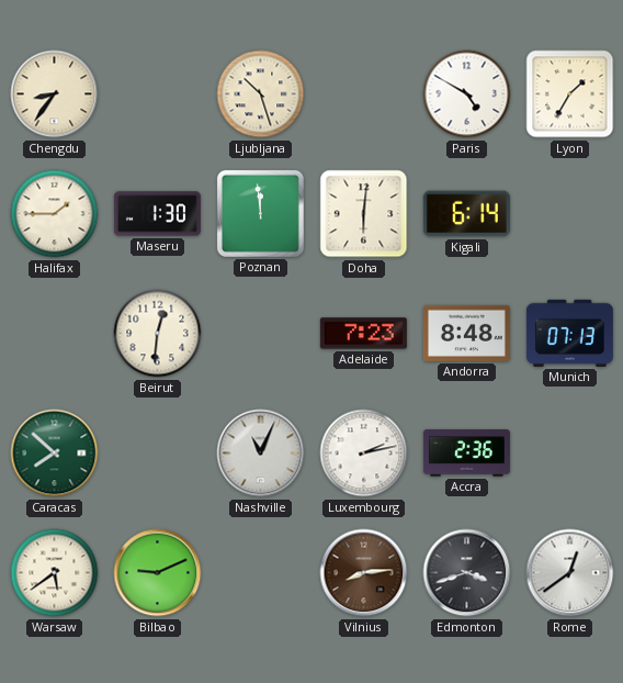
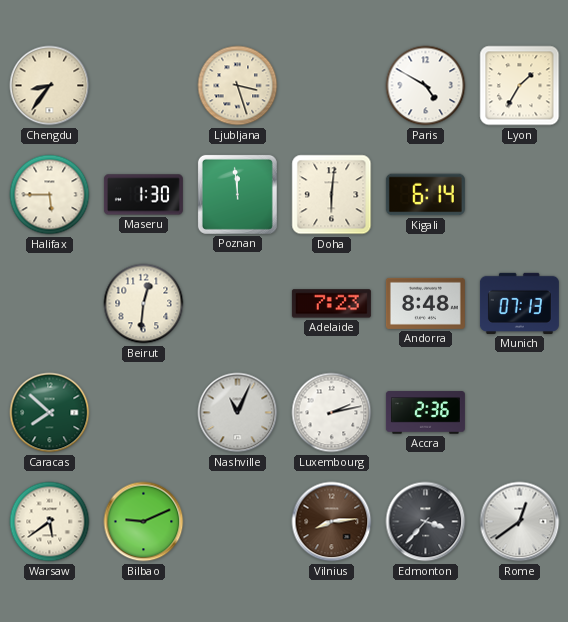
Ljubljana: 10:27 -> 3:27 (238, 86)
Halifax: 1:45 -> 5:45 (50, 195)
Edmonton: 3:42 -> 3:37 (426, 522)
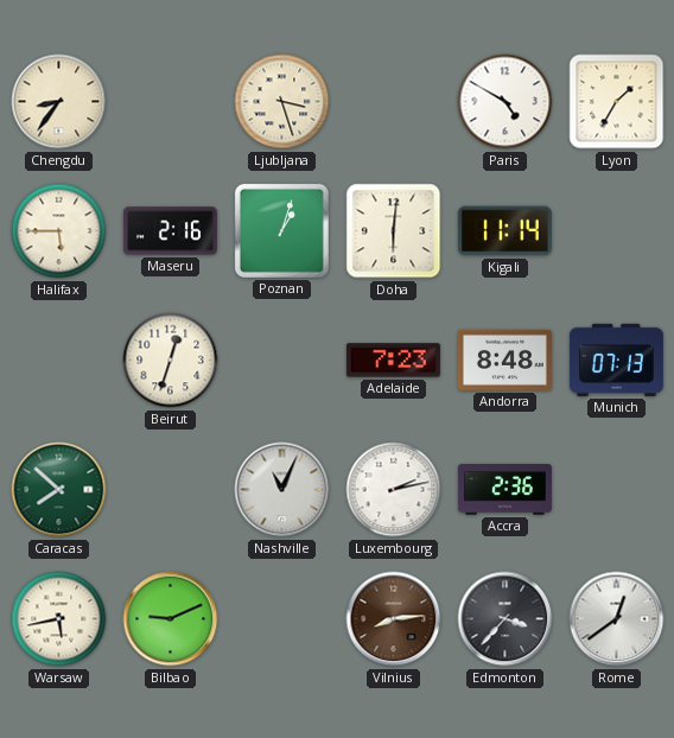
Maseru: 1:30 -> 2:16 (170, 231)
Poznan: 11:59 -> 1:03 (281, 230)
Kigali: 6:14 -> 11:14 (504, 231)
Beirut: 12:31 -> 12:33 (171, 361)
Warsaw: 5:39 -> 5:43 (59, 619)
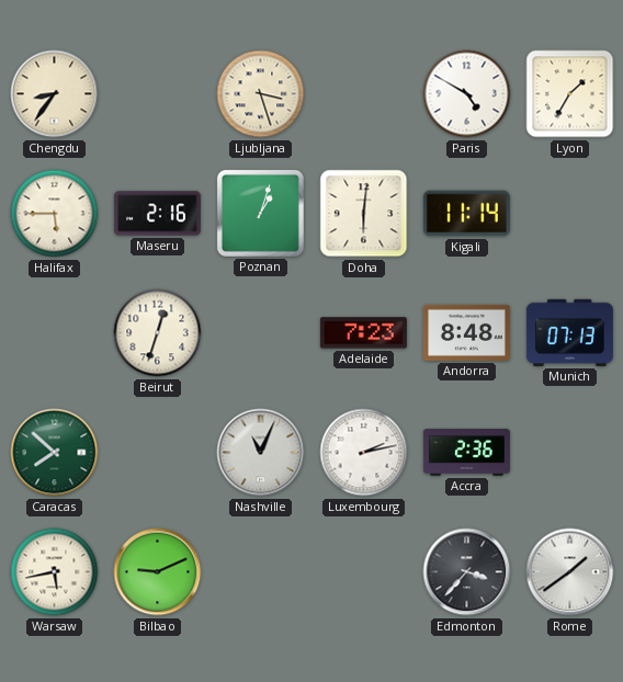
Vilnius: 8:14 -> none (394, 619)
Rome: 12:39 -> 1:39 (570, 572)
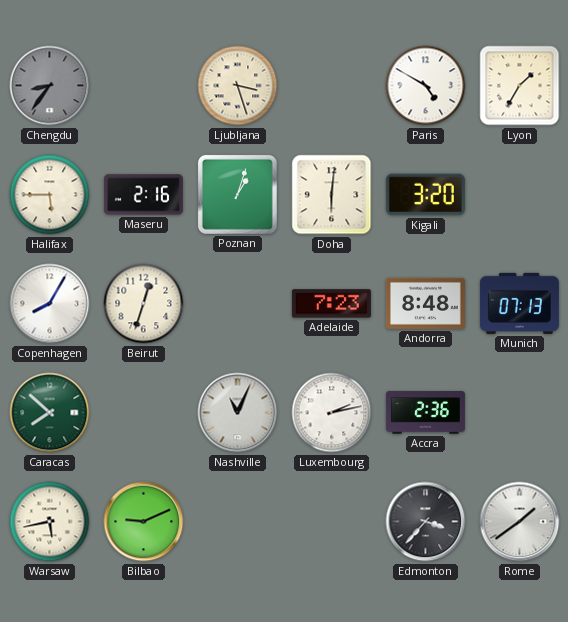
Chengdu dial: cream -> grey (50, 86)
Kigali: 11:14 -> 3:20 (425, 195)
Copenhagen: none -> 8:05 (50, 304)
